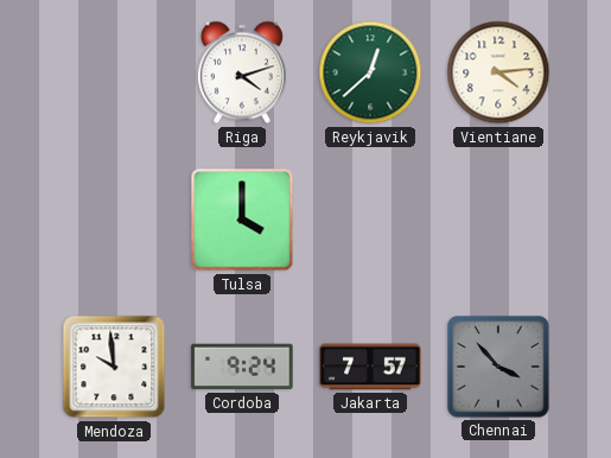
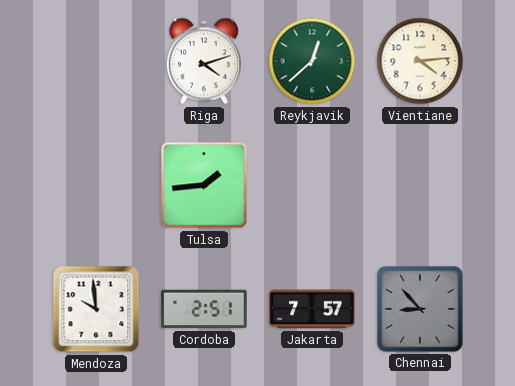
Tulsa: 4:00 -> 1:44 (204, 185)
Cordoba: 9:24 -> 2:51 (204, 309)
Chennai: 3:53 -> 8:53 (420, 309)
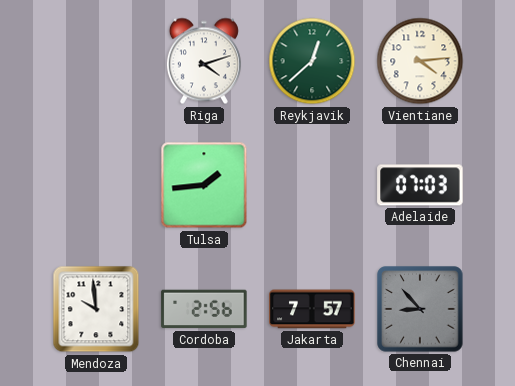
Adelaide: none -> 07:03 (420, 185)
Cordoba: 2:51 -> 2:56 (204, 309)
